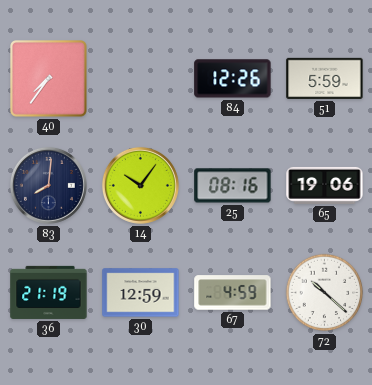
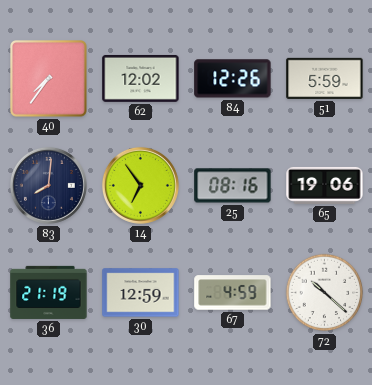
62: none -> 12:02 (141, 78)
14: 10:06 -> 6:54 (140, 185)
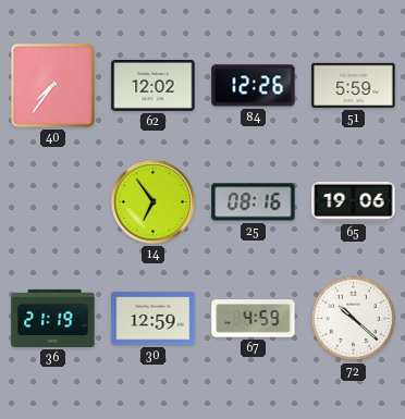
83: 8:01 -> none (48, 185)
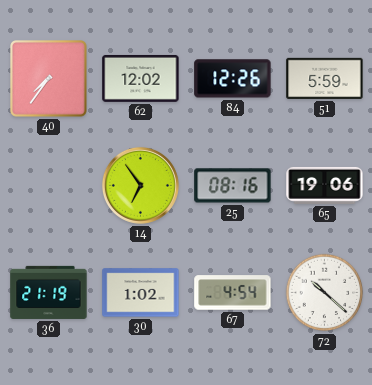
30: 12:59 -> 1:02 (141, 293)
67: 4:59 -> 4:54 (233, 293)
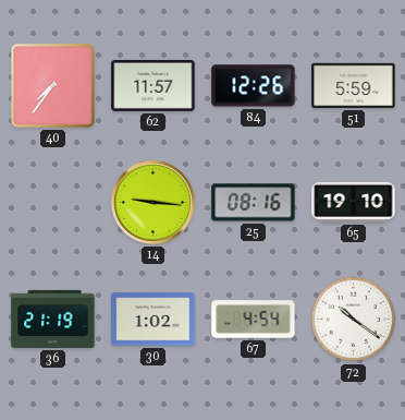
62: 12:02 -> 11:57 (154, 85)
14: 6:54 -> 9:16 (152, 202)
65: 19:06 -> 19:10 (354, 202)
72: 10:22 -> 10:21 (354, 320)
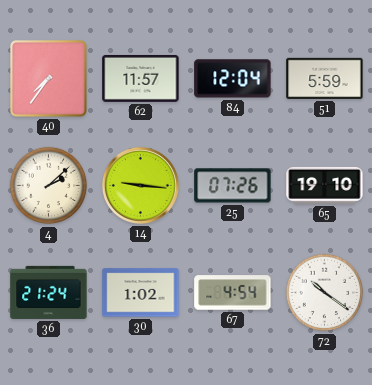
84: 12:26 -> 12:04 (233, 79)
4: none -> 2:08 (49, 186)
25: 08:16 -> 07:26 (233, 186)
36: 21:19 -> 21:24 (49, 292)
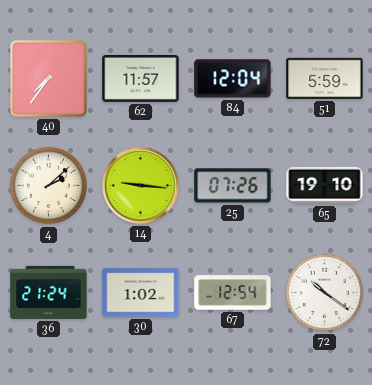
67: 4:54 -> 12:54 (233, 293)
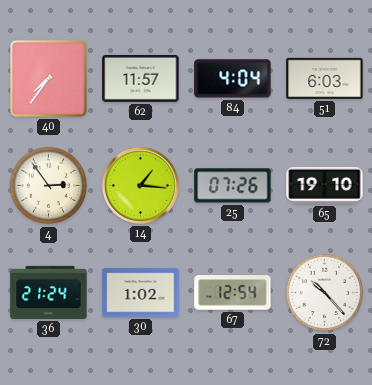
84: 12:04 -> 4:04 (233, 79)
51: 5:59 -> 6:03 (325, 78)
4: 2:08 -> 2:54 (49, 186)
14: 9:16 -> 1:16 (140, 185)
72: 10:21 -> 10:23 (325, 293)
